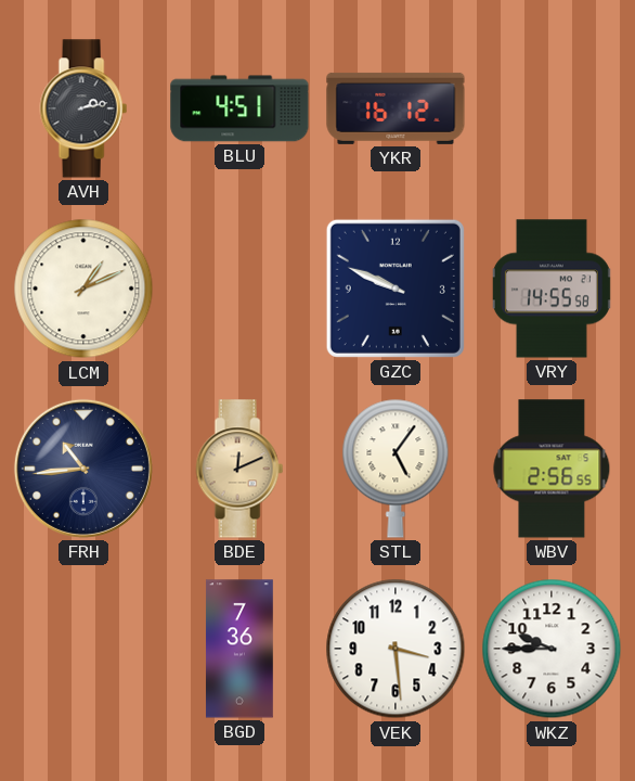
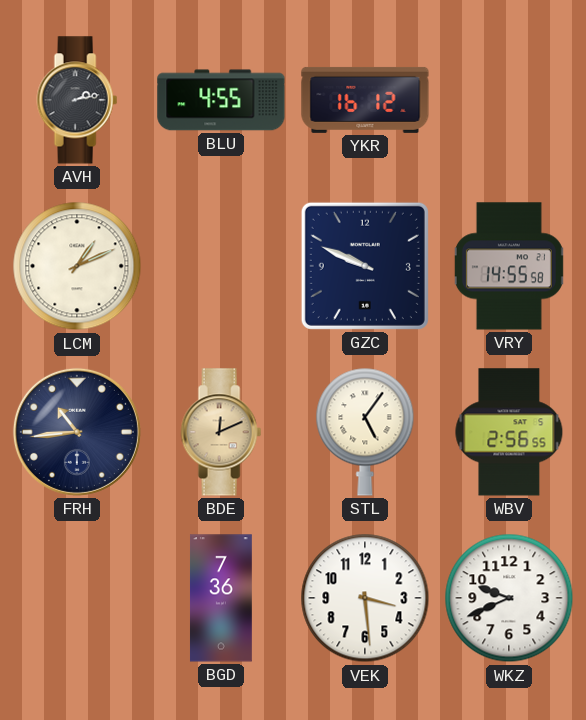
BLU: 4:51 -> 4:55 (221, 100)
WKZ: 9:45 -> 9:41 (509, 598)
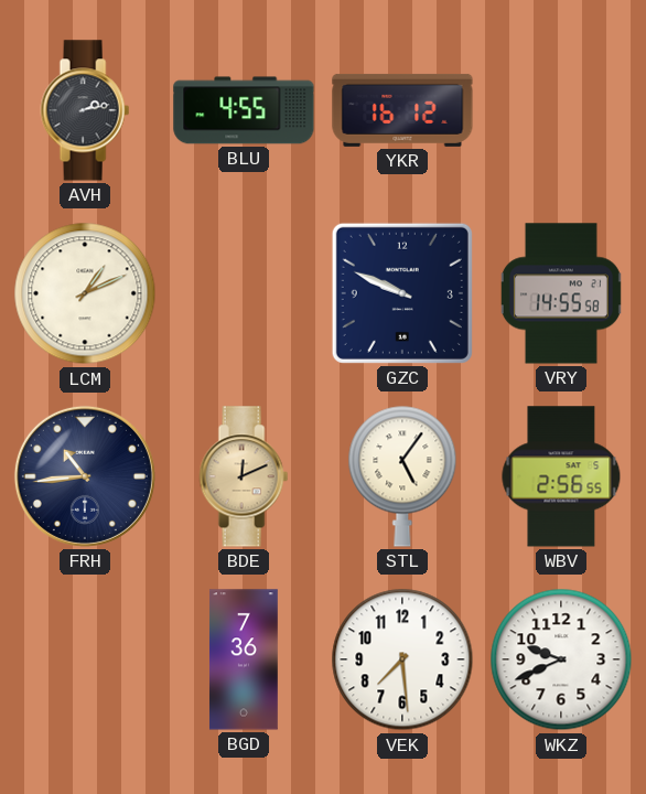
VEK: 3:29 -> 7:29 (402, 659)
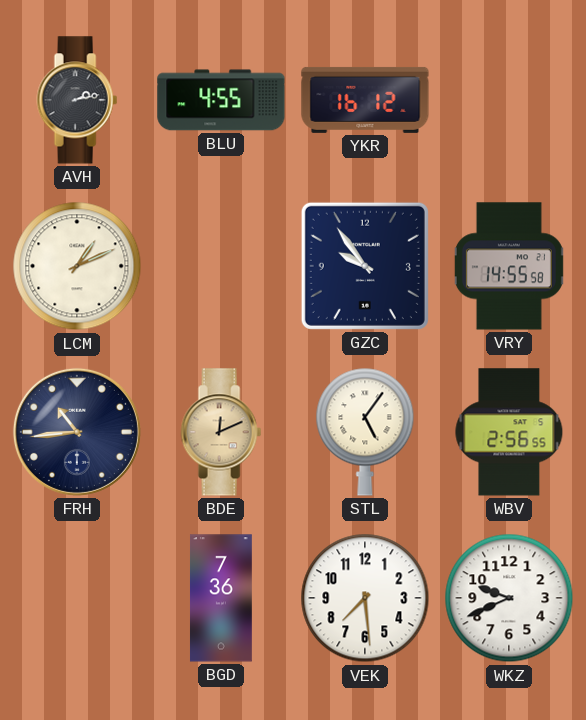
GZC: 9:49 -> 9:54 (365, 266)
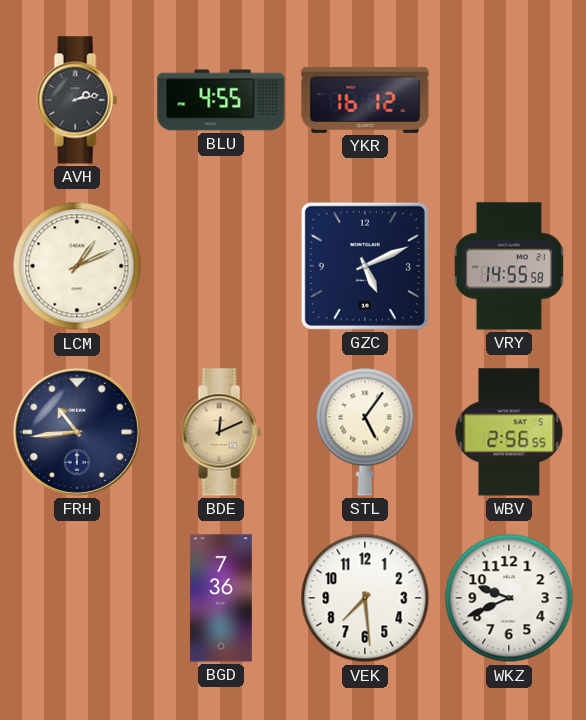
GZC: 9:54 -> 5:11 (365, 266)
